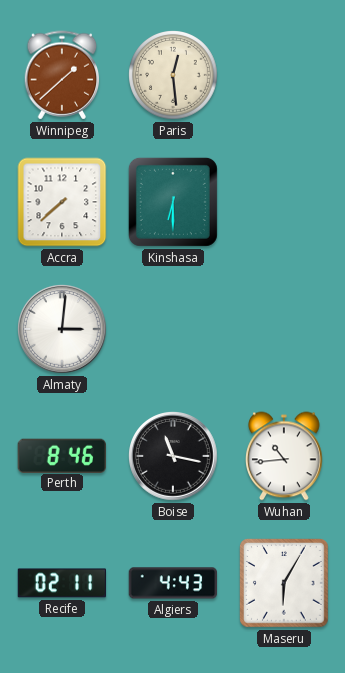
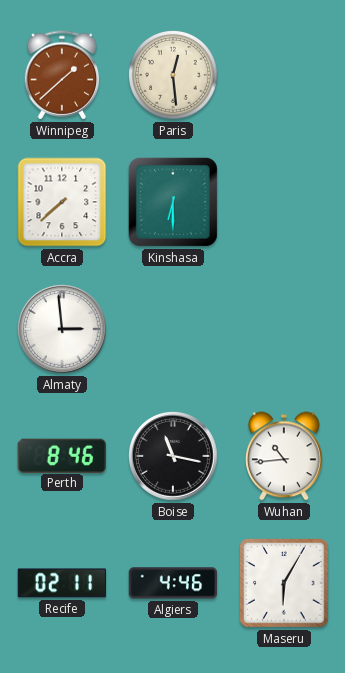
Almaty: 3:01 -> 2:59 (63, 330)
Algiers: 4:43 -> 4:46 (173, 583)
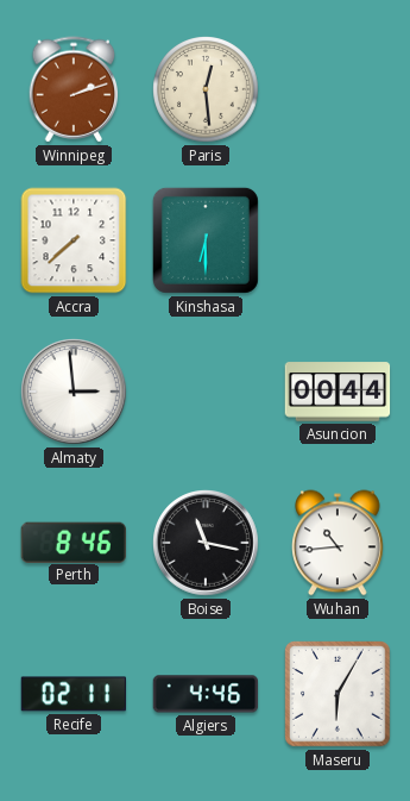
Winnipeg: 1:38 -> 2:12 (74, 89)
Asuncion: none -> 00:44 (338, 392)
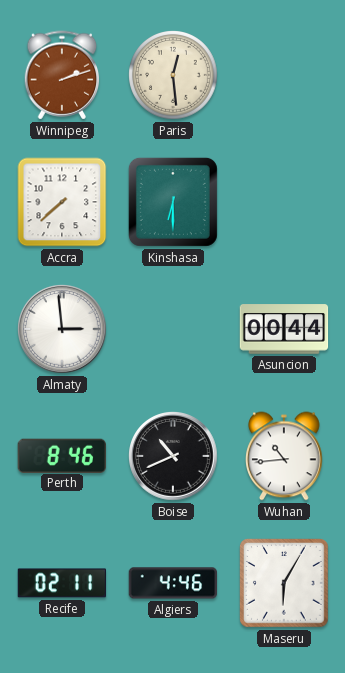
Boise: 11:17 -> 10:41 (174, 457)
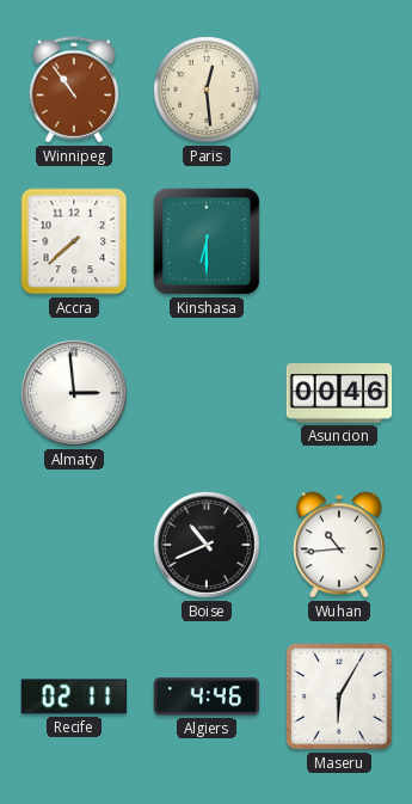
Winnipeg: 2:12 -> 10:54 (74, 90)
Asuncion: 00:44 -> 00:46 (339, 393)
Perth: 8:46 -> none (61, 455)
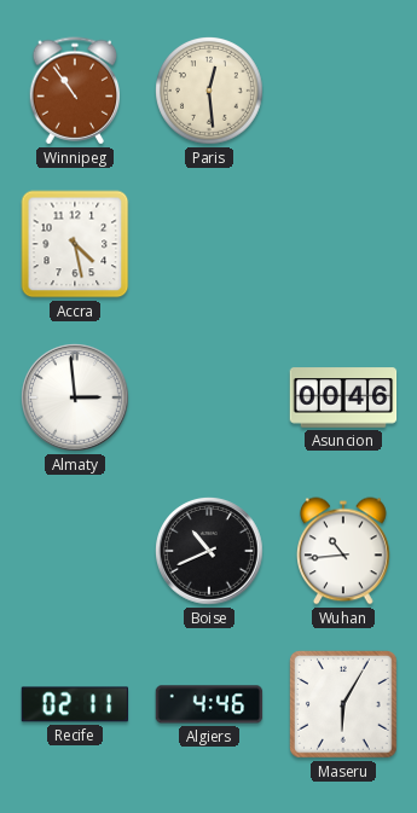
Accra: 7:38 -> 4:28 (75, 244)
Kinshasa: 6:30 -> none (207, 241)
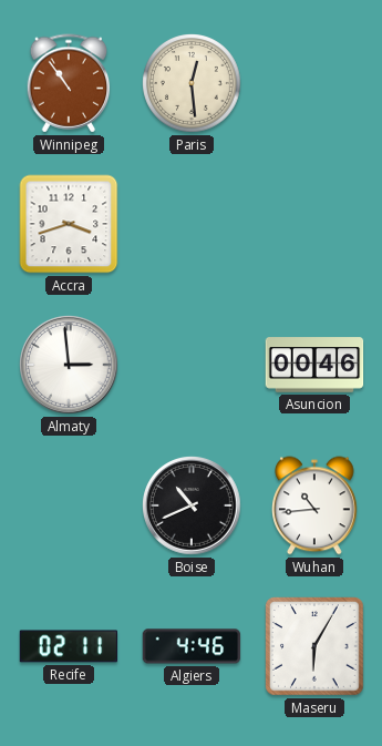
Accra: 4:28 -> 3:42 (69, 224)
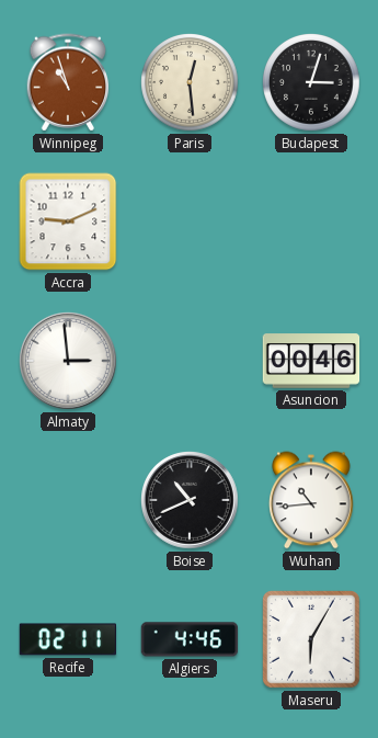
Winnipeg: 10:54 -> 10:57 (68, 82)
Budapest: none -> 3:03 (312, 83)
Accra: 3:42 -> 9:11 (68, 222)
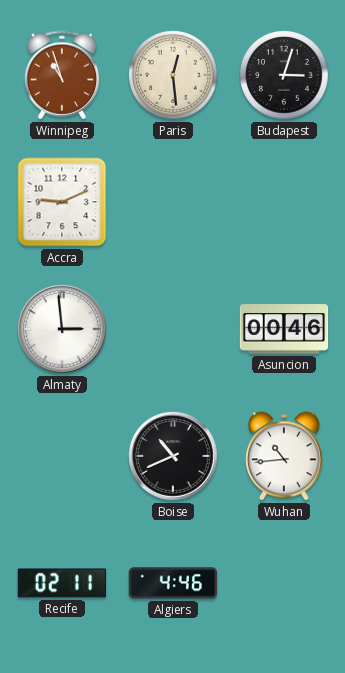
Maseru: 6:05 -> none (312, 640)
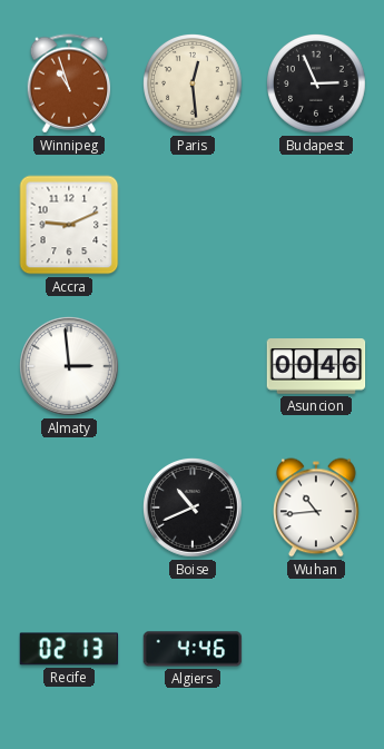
Budapest: 3:03 -> 2:56 (317, 85)
Recife: 02:11 -> 02:13 (69, 649)
